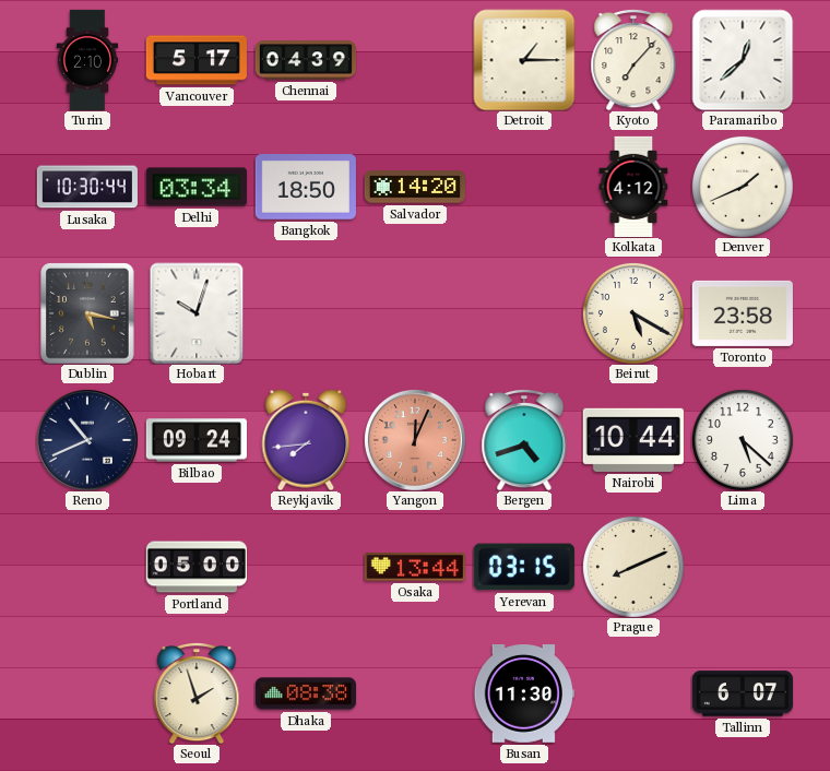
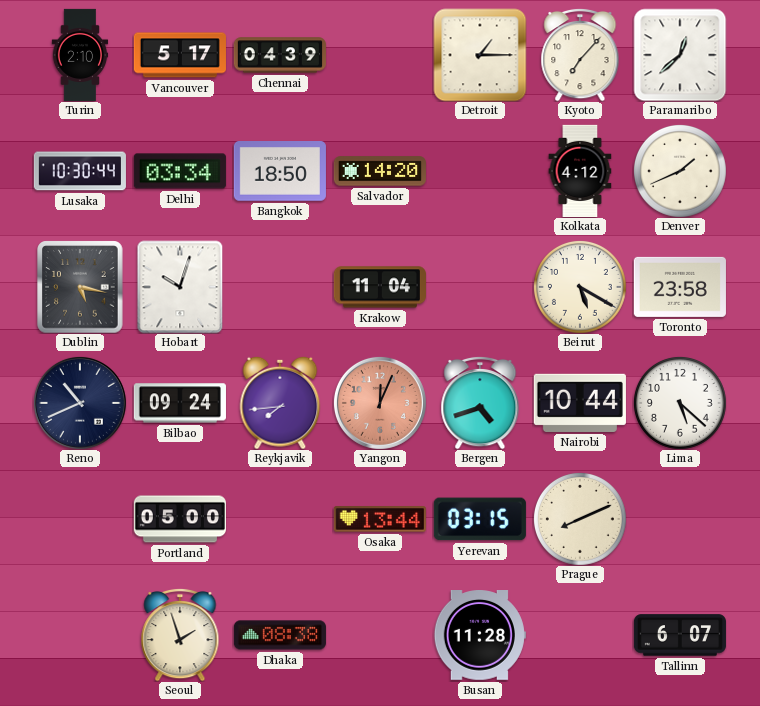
Krakow: none -> 11:04 (380, 287)
Busan: 11:30 -> 11:28 (480, 636)
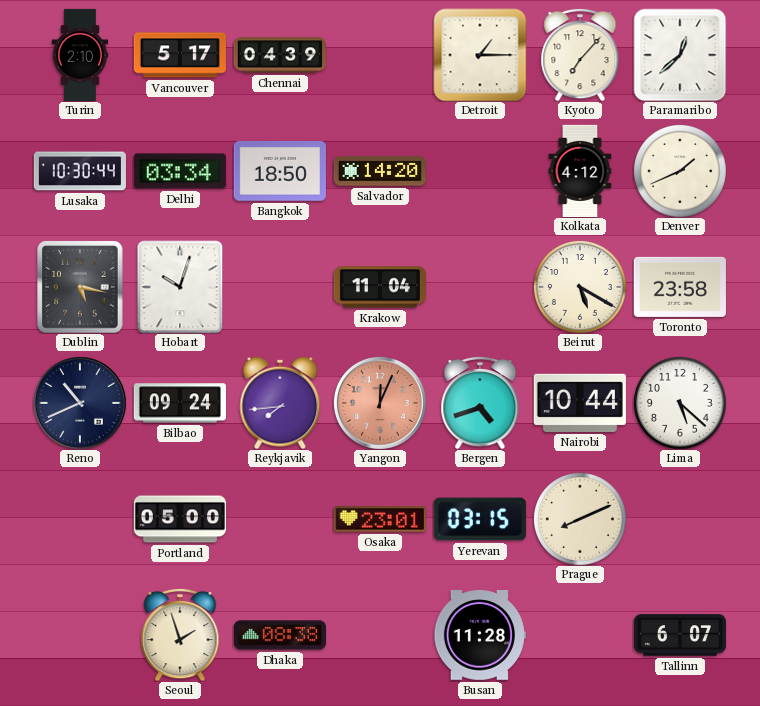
Osaka: 13:44 -> 23:01 (380, 519)
